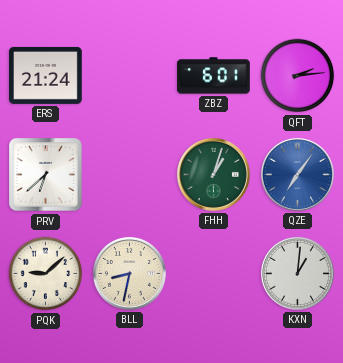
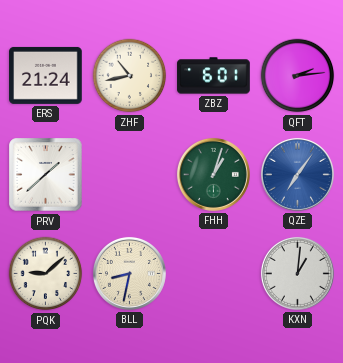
ZHF: none -> 10:43 (130, 76)
PRV: 6:38 -> 1:38 (46, 175)
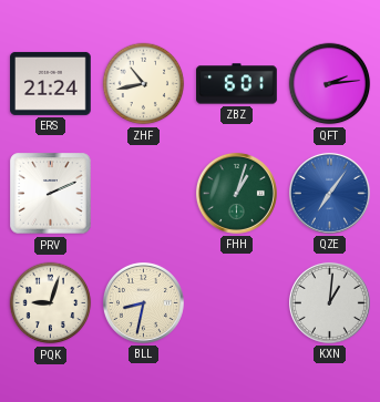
PRV: 1:38 -> 2:11 (51, 194)
PQK: 9:08 -> 9:03 (51, 303)
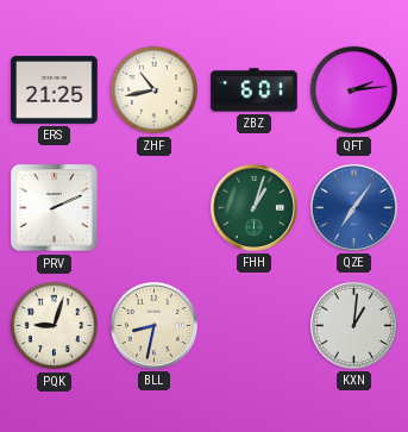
ERS: 21:24 -> 21:25 (55, 89)
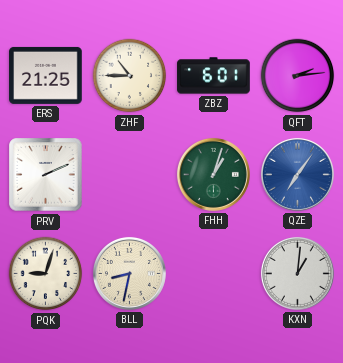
ZHF: 10:43 -> 10:45 (130, 76)
